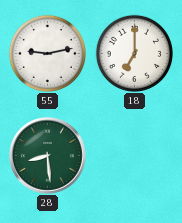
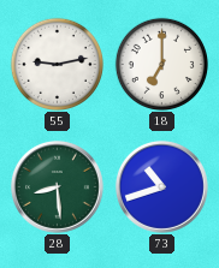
73: none -> 10:42 (162, 187)
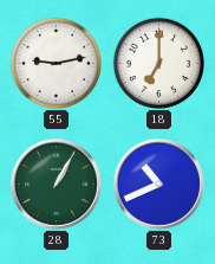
28: 8:29 -> 1:05 (57, 185)
73: 10:42 -> 10:41 (159, 185)
